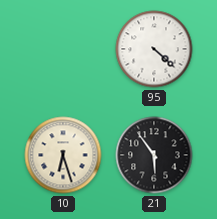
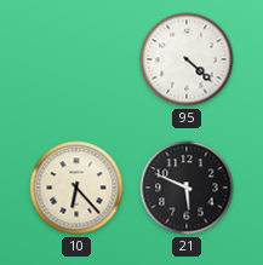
10: 6:27 -> 6:23 (76, 188)
21: 5:54 -> 5:49 (187, 188)
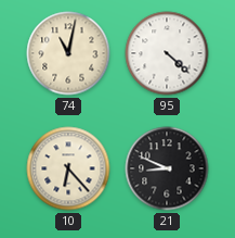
74: none -> 11:02 (68, 53)
21: 5:49 -> 8:49 (167, 168)
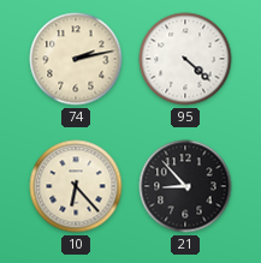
74: 11:02 -> 2:13 (76, 59)
21: 8:49 -> 8:53 (185, 186)
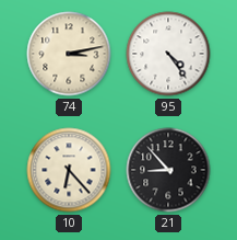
74: 2:13 -> 3:13 (69, 54)
95: 4:22 -> 4:24 (168, 54)
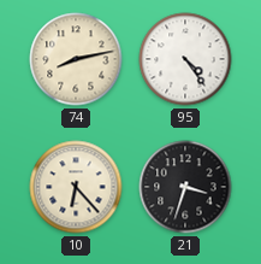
74: 3:13 -> 8:13 (76, 59)
21: 8:53 -> 3:33 (185, 187)
